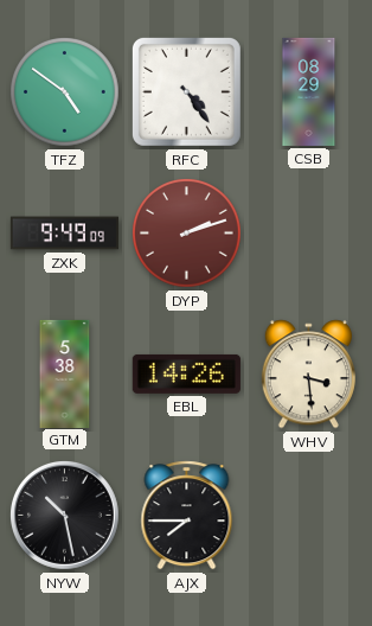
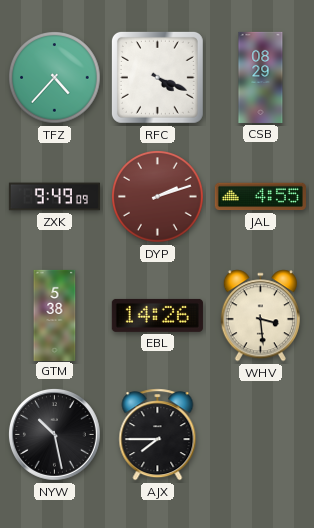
TFZ: 4:51 -> 4:37 (55, 78)
RFC: 4:24 -> 4:19 (157, 77)
JAL: none -> 4:55 (260, 197)
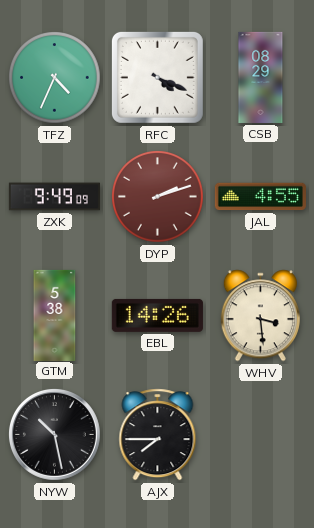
TFZ: 4:37 -> 4:34 (55, 78)
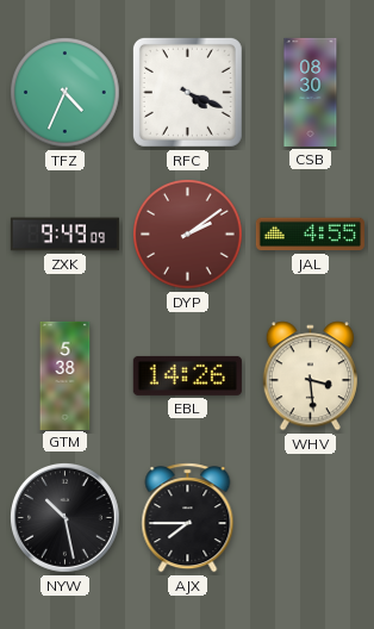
CSB: 08:29 -> 08:30 (311, 92)
DYP: 2:12 -> 2:09 (188, 235)
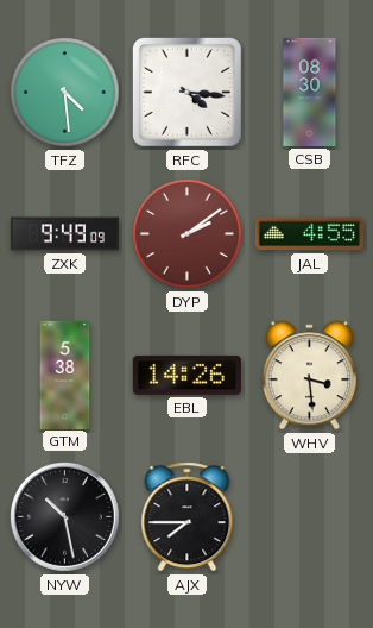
TFZ: 4:34 -> 4:29 (65, 93)
RFC: 4:19 -> 4:16 (186, 92)
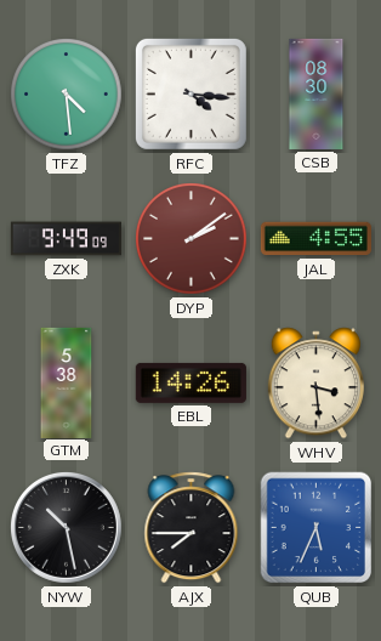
QUB: none -> 5:34 (317, 528)
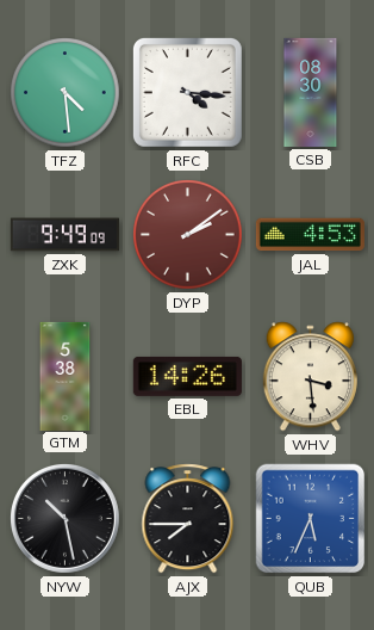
JAL: 4:55 -> 4:53 (310, 235)
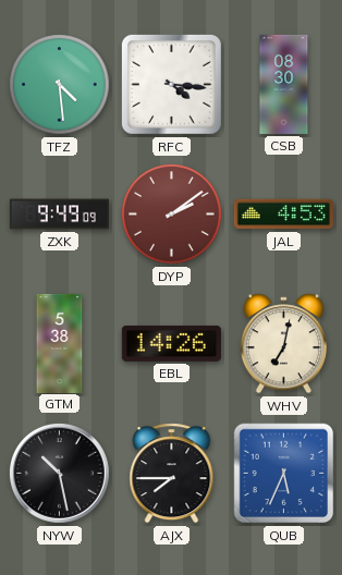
WHV: 3:29 -> 7:02 (283, 344)
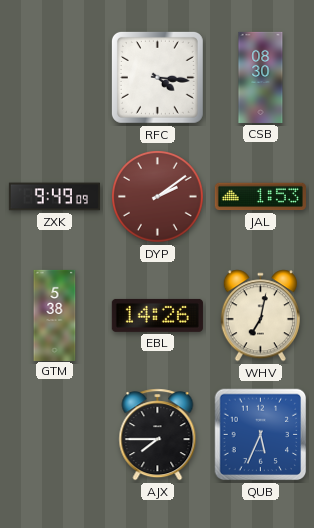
TFZ: 4:29 -> none (60, 85)
JAL: 4:53 -> 1:53 (260, 197)
NYW: 10:28 -> none (60, 474)
